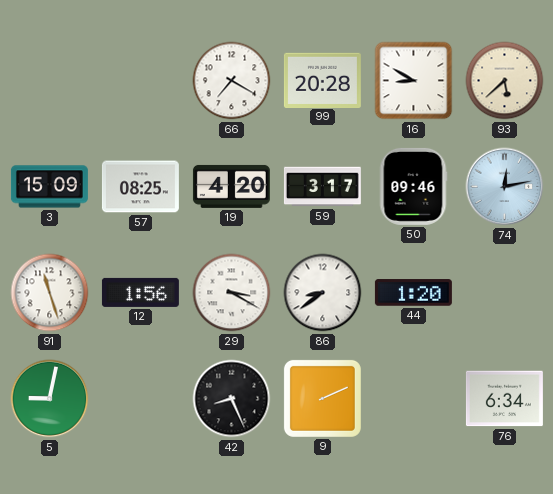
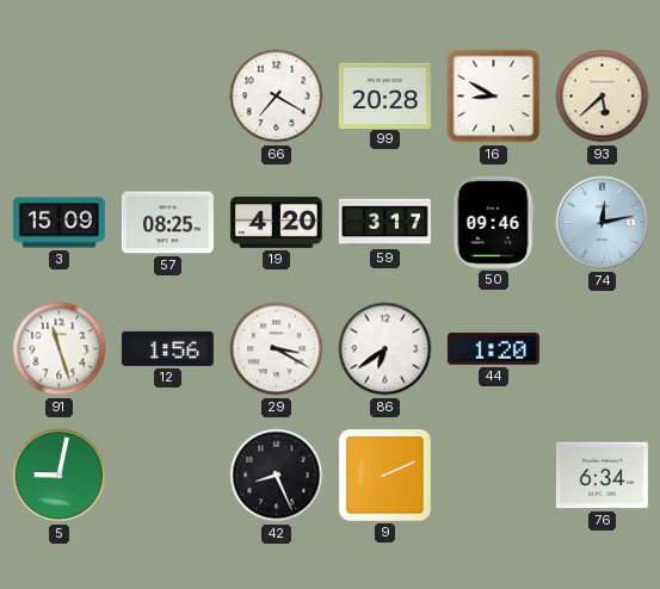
86: 8:39 -> 6:39 (385, 349)
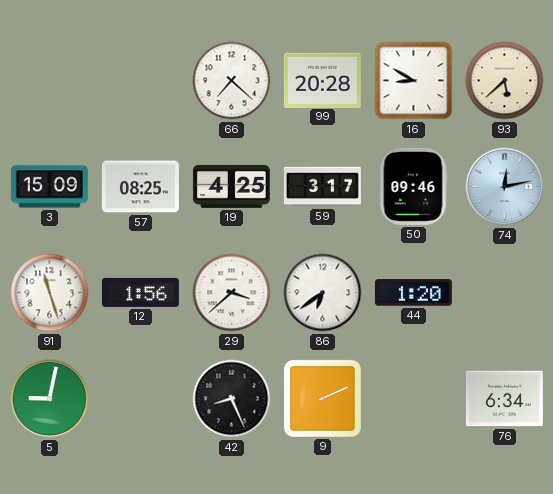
66: 7:20 -> 7:22 (232, 81)
19: 4:20 -> 4:25 (231, 186)
29: 3:20 -> 3:38 (232, 293)
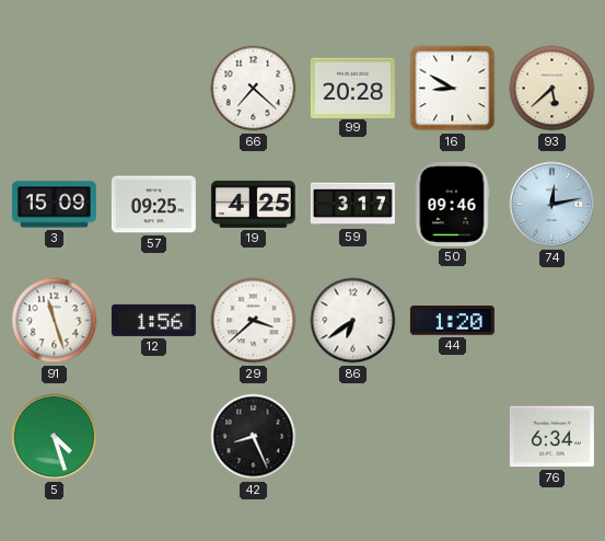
57: 08:25 -> 09:25 (153, 205)
5: 9:02 -> 4:27 (55, 437)
9: 2:11 -> none (322, 398)
